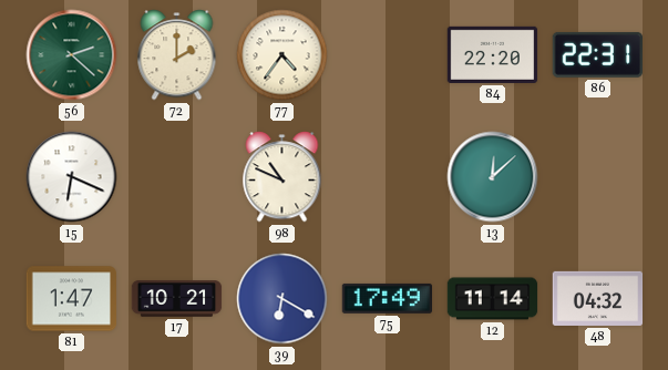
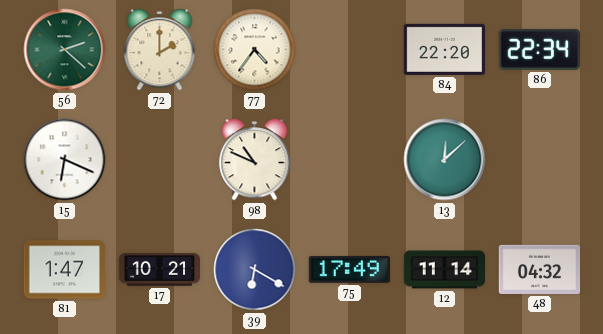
86: 22:31 -> 22:34 (539, 49)
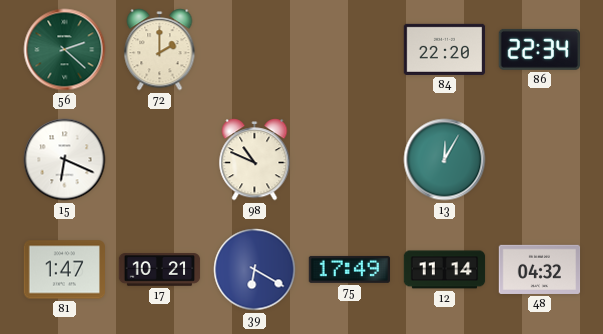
77: 4:36 -> none (255, 50)
13: 12:08 -> 12:05 (445, 160)
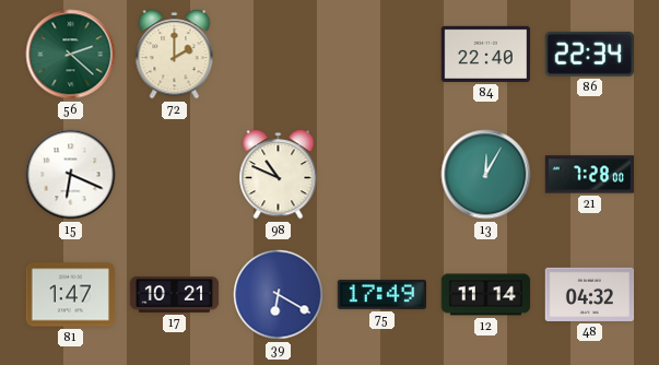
84: 22:20 -> 22:40 (486, 54)
21: none -> 7:28 (590, 175)
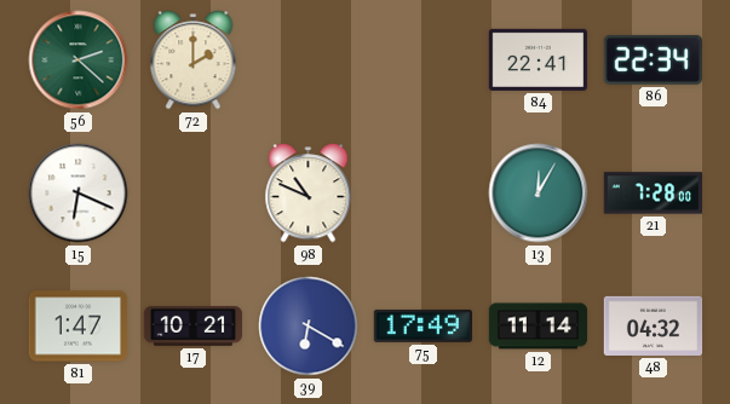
84: 22:40 -> 22:41 (539, 59)
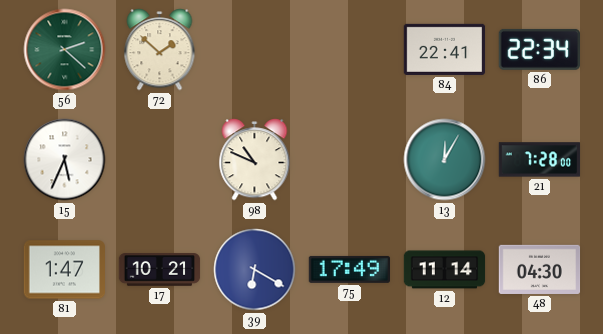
72: 2:00 -> 1:52 (160, 50)
15: 6:19 -> 5:34 (65, 160)
48: 04:32 -> 04:30 (540, 269)
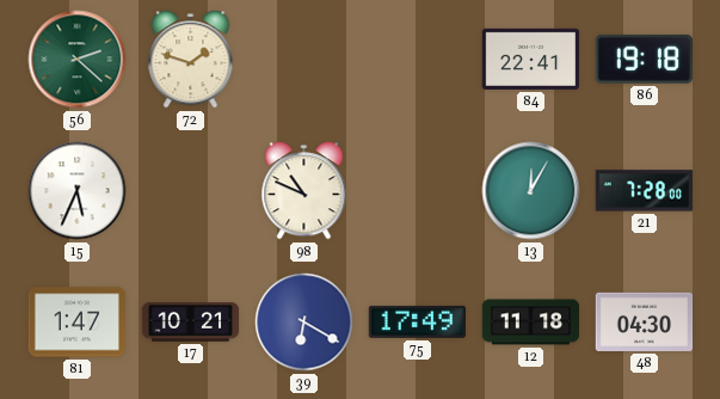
72: 1:52 -> 1:48 (191, 60)
86: 22:34 -> 19:18 (644, 59)
12: 11:14 -> 11:18 (531, 323)
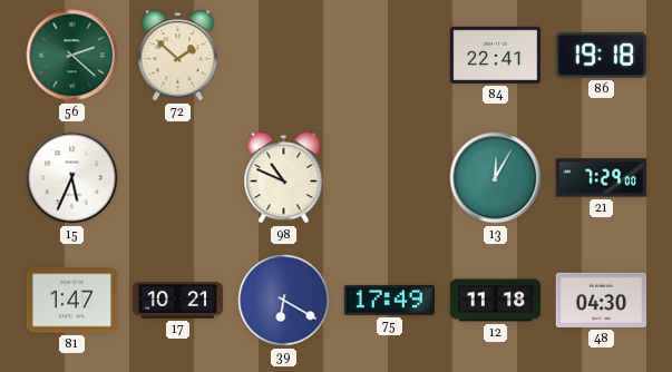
72: 1:48 -> 1:52 (178, 56)
21: 7:28 -> 7:29 (602, 178)
